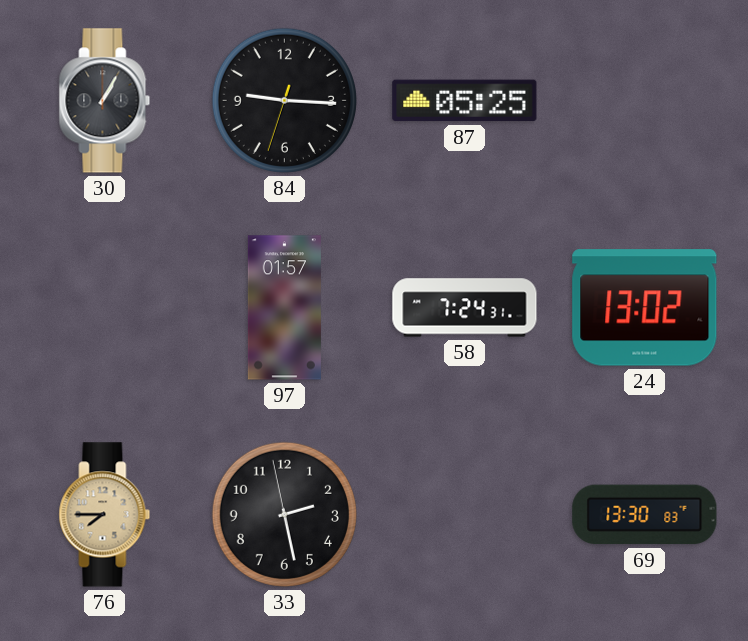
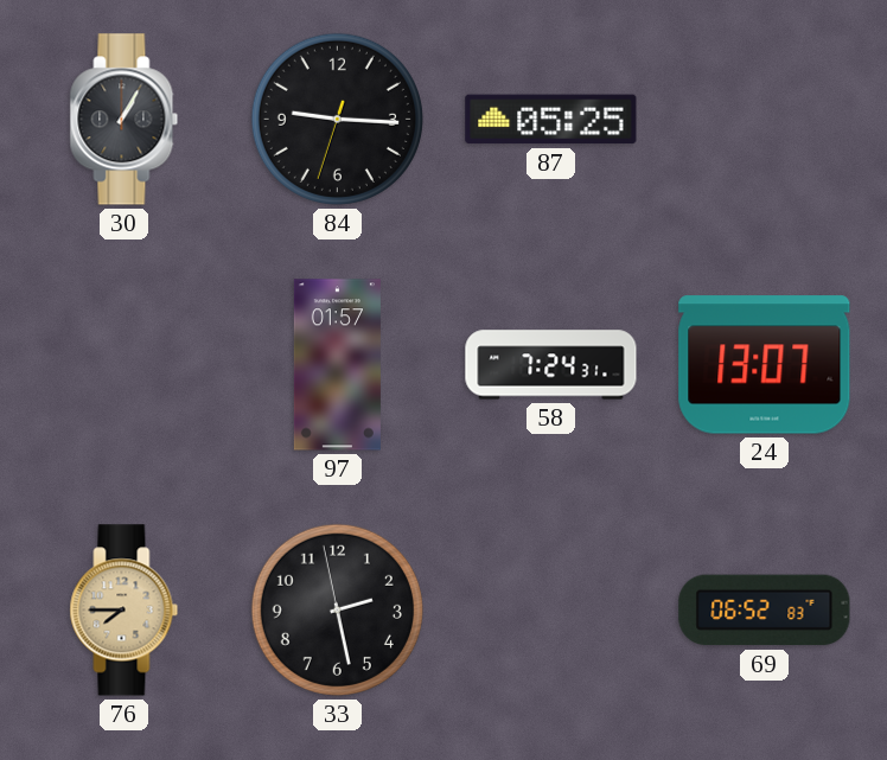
24: 13:02 -> 13:07 (765, 365)
69: 13:30 -> 06:52 (765, 611)
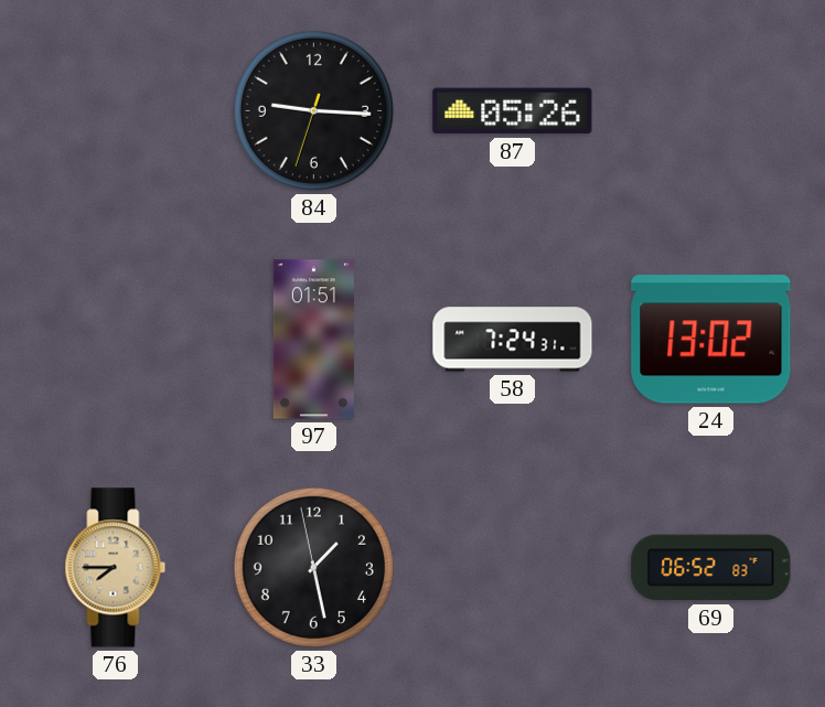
30: 1:05 -> none (125, 120)
87: 05:25 -> 05:26 (513, 111)
97: 01:57 -> 01:51 (313, 340)
24: 13:07 -> 13:02 (711, 340)
33: 2:27 -> 1:27 (313, 567)
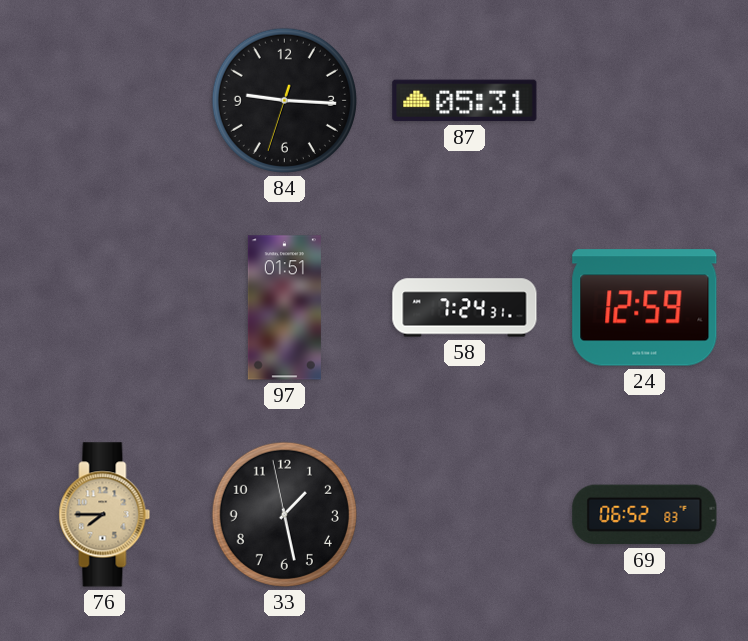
87: 05:26 -> 05:31 (465, 101)
24: 13:02 -> 12:59 (645, 308)
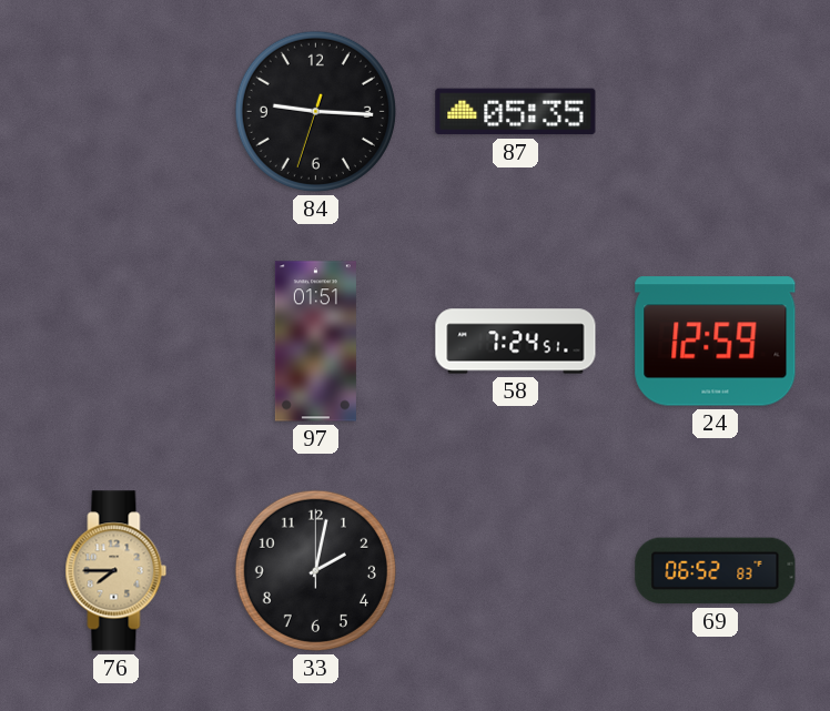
87: 05:31 -> 05:35 (516, 112)
58: 7:24:31 -> 7:24:51 (516, 342)
33: 1:27 -> 2:02 (315, 570)
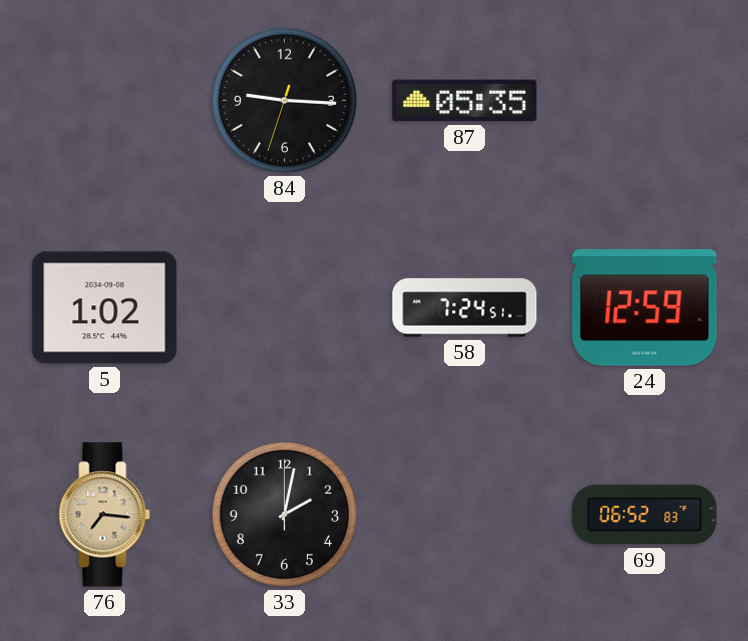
5: none -> 1:02 (105, 308)
97: 01:51 -> none (315, 342)
76: 7:45 -> 7:16 (105, 515)
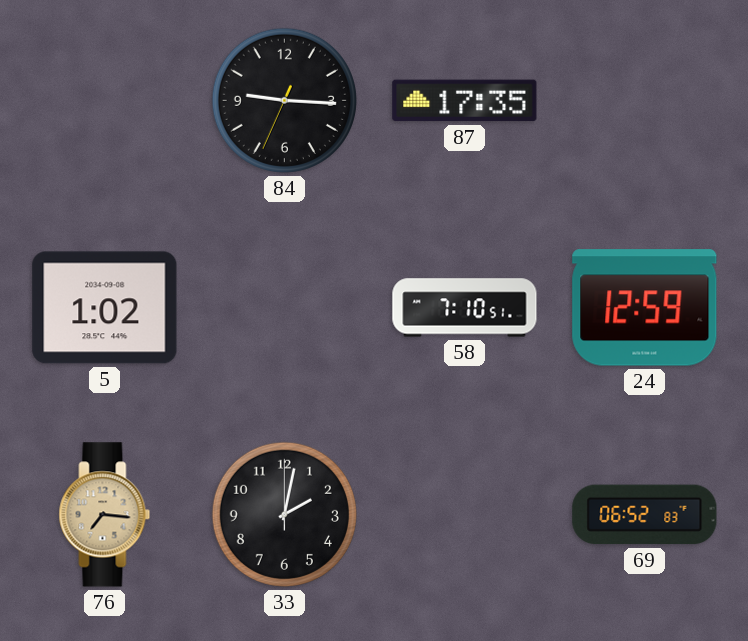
84: 9:15:33 -> 9:15:34 (284, 100)
87: 05:35 -> 17:35 (465, 101)
58: 7:24 -> 7:10 (465, 308)
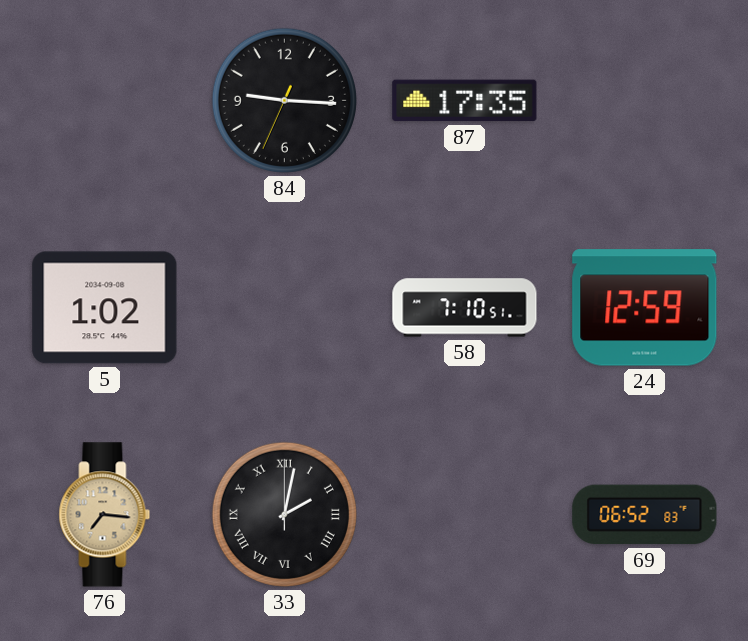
33 numerals: Arabic -> Roman (284, 514)
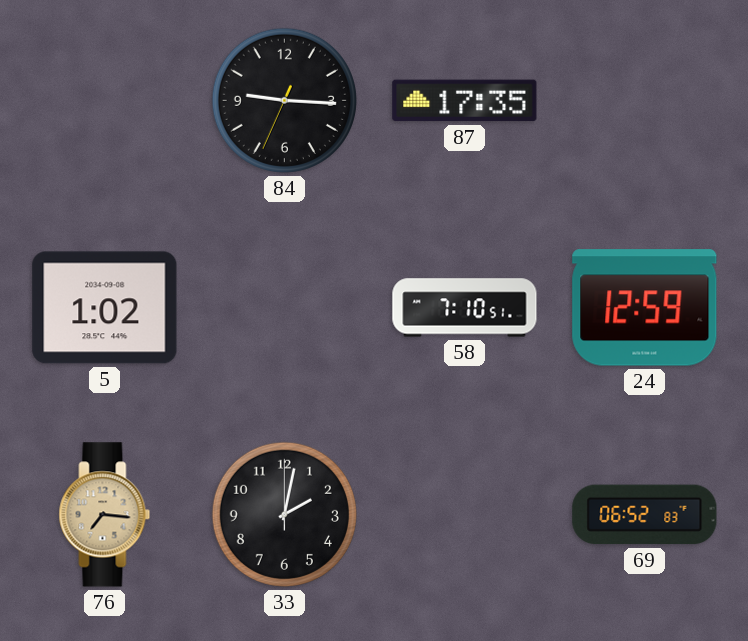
33 numerals: Roman -> Arabic (284, 514)
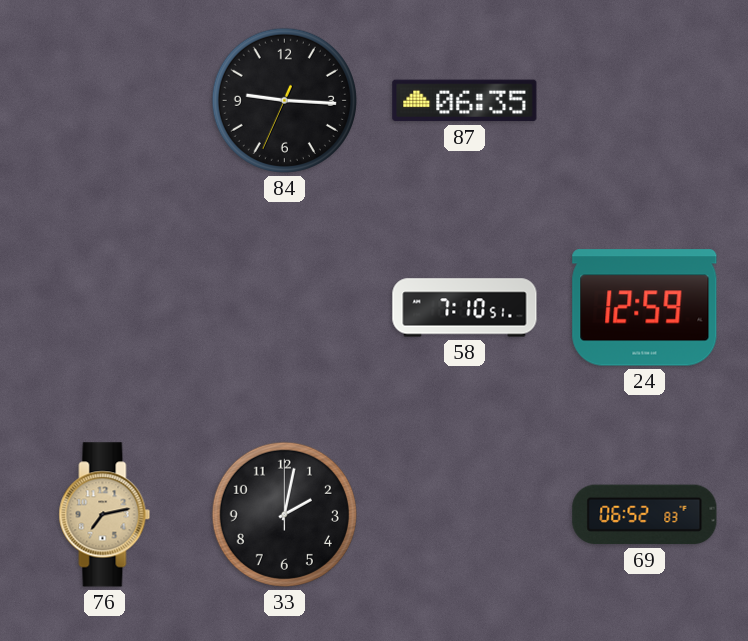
87: 17:35 -> 06:35 (465, 101)
5: 1:02 -> none (105, 308)
76: 7:16 -> 7:13 (105, 515)
